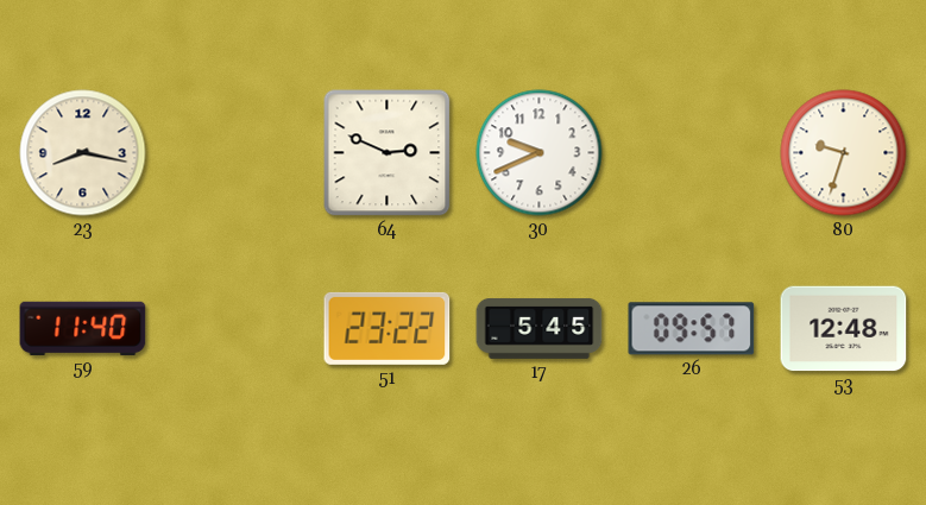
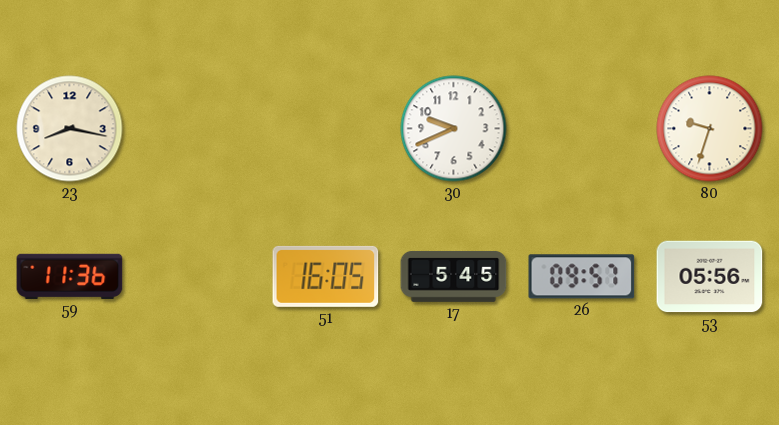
64: 2:49 -> none (388, 153)
59: 11:40 -> 11:36 (70, 276)
51: 23:22 -> 16:05 (326, 276)
53: 12:48 -> 05:56 (710, 277)
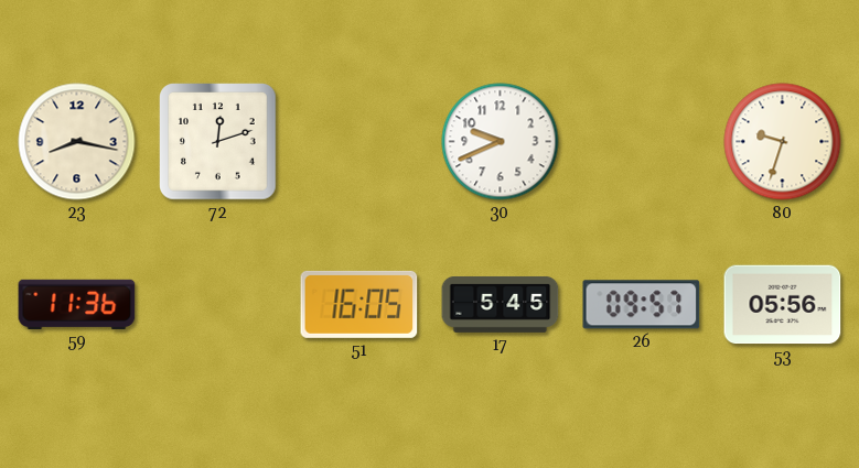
72: none -> 12:12 (218, 142)
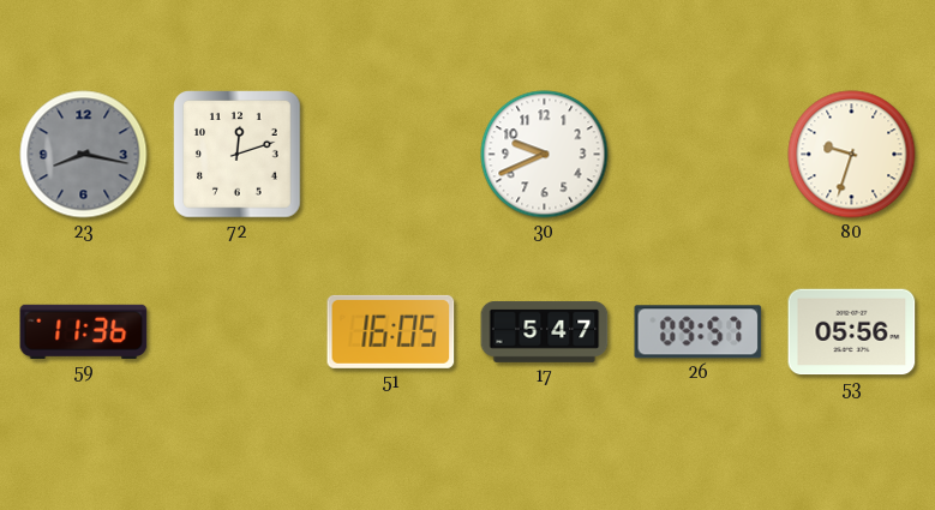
23 dial: cream -> grey (84, 155)
17: 5:45 -> 5:47 (545, 331)
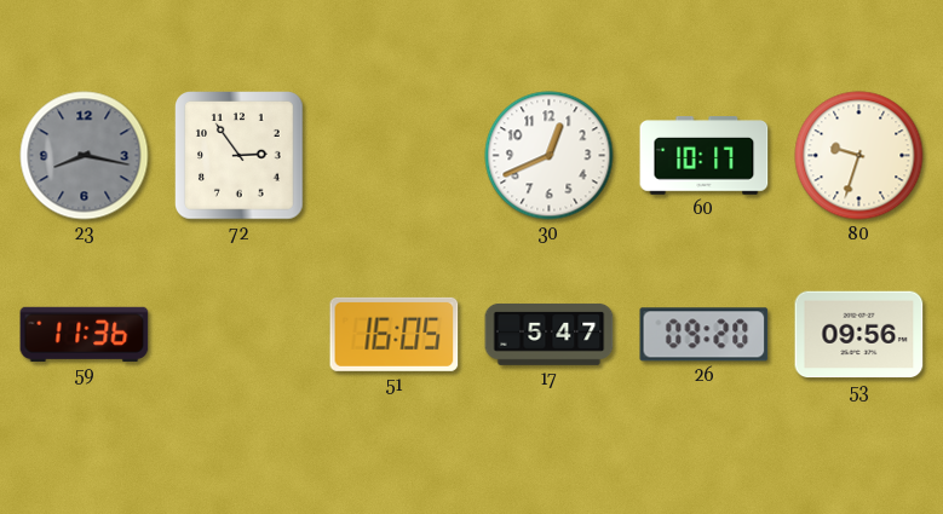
72: 12:12 -> 2:54 (240, 156)
30: 9:41 -> 12:41 (550, 156)
60: none -> 10:17 (705, 156)
26: 09:57 -> 09:20 (705, 335)
53: 05:56 -> 09:56 (859, 335)
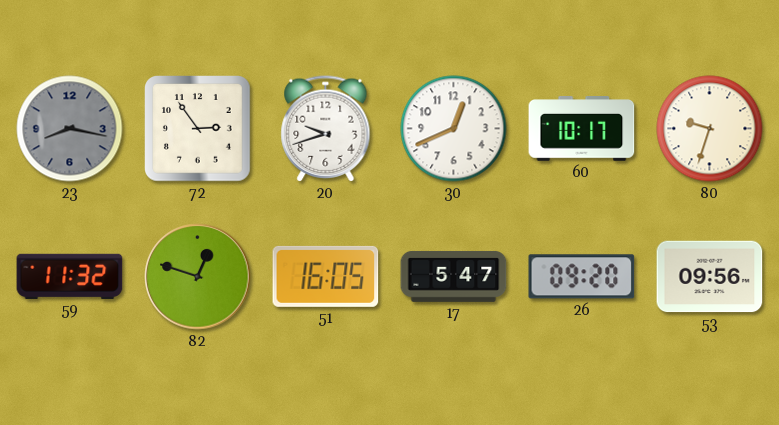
20: none -> 9:42 (326, 129)
59: 11:36 -> 11:32 (70, 276)
82: none -> 12:48 (198, 277)
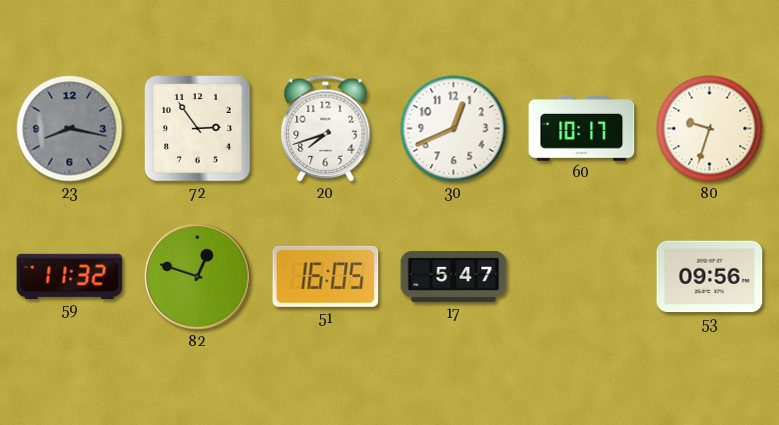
20: 9:42 -> 7:42 (326, 129)
26: 09:20 -> none (582, 277)
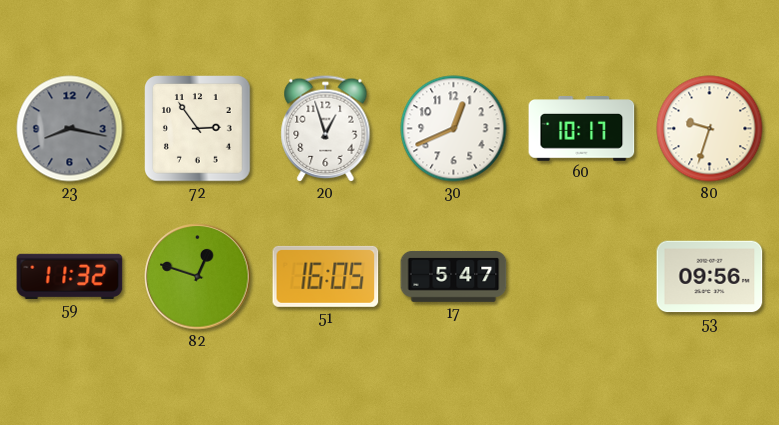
20: 7:42 -> 12:57 (326, 129)
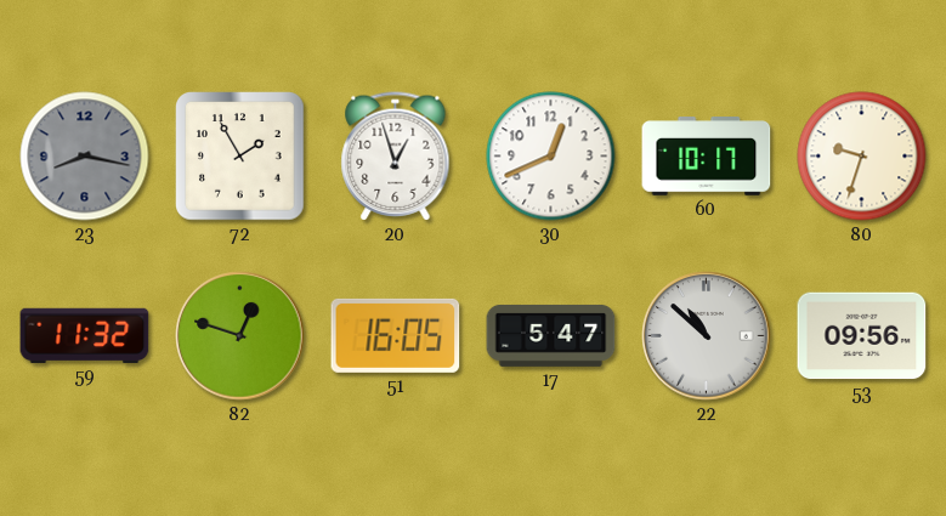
72: 2:54 -> 1:55 (240, 157)
22: none -> 10:52 (707, 336)
